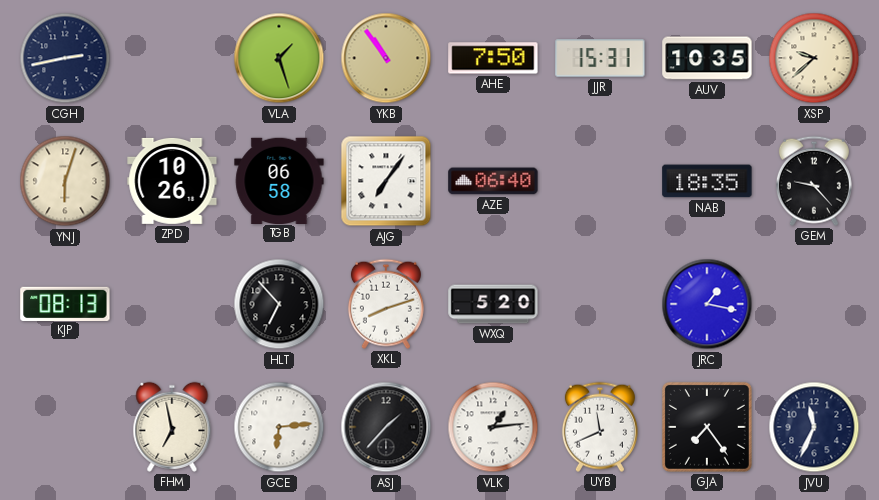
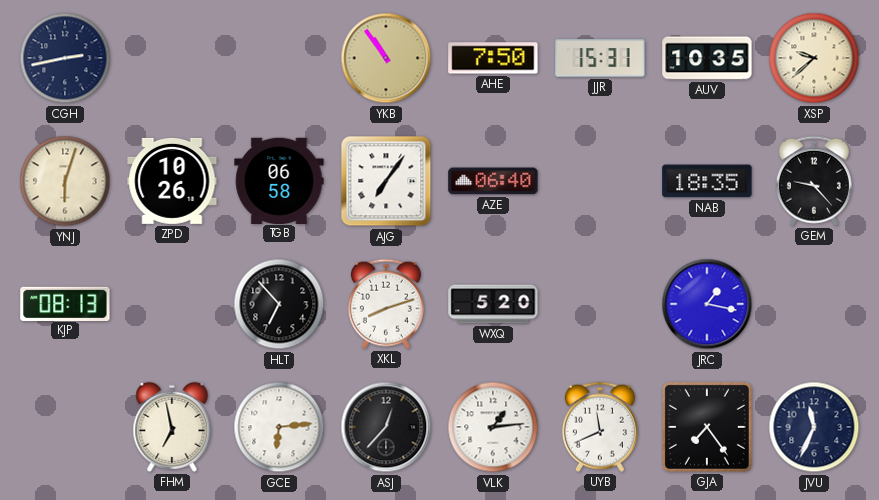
VLA: 1:27 -> none (279, 58)
ASJ: 1:37 -> 12:37 (386, 427)
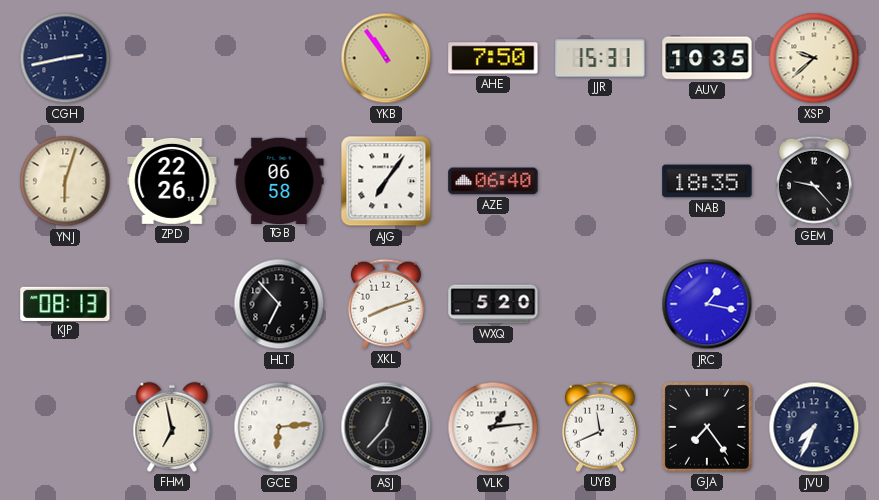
ZPD: 10:26 -> 22:26 (172, 181)
JVU: 11:34 -> 7:34 (814, 427)
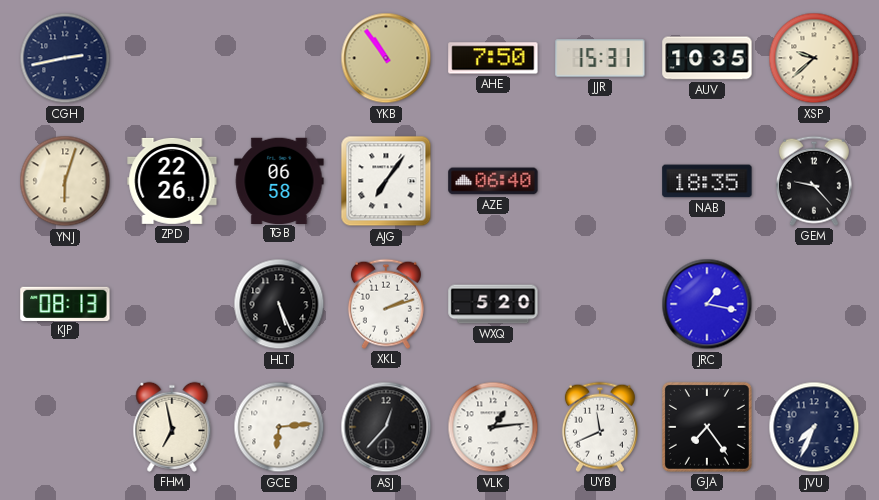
HLT: 6:53 -> 5:26 (279, 304)
XKL: 8:12 -> 2:12 (386, 304)
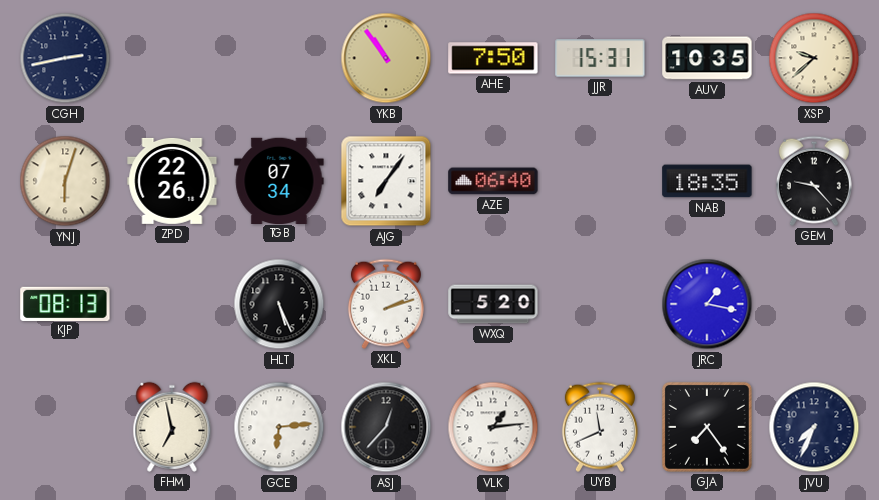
TGB: 06:58 -> 07:34 (279, 180)
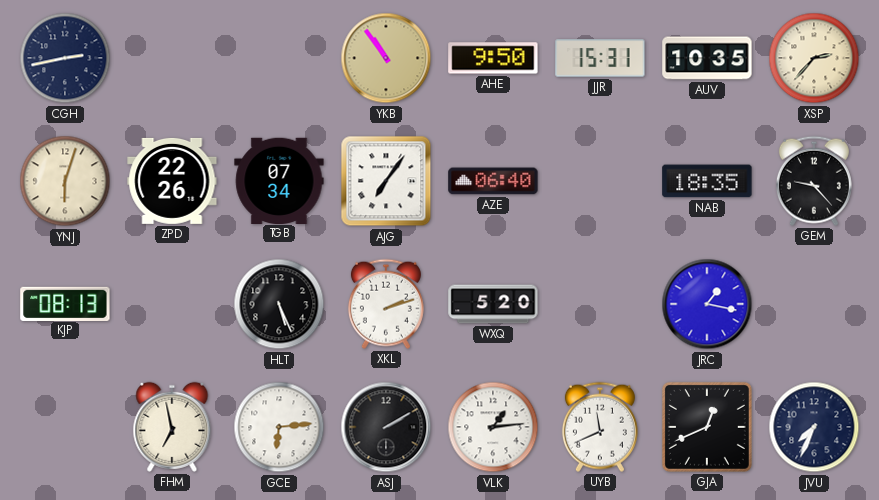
AHE: 7:50 -> 9:50 (493, 58)
XSP: 9:38 -> 2:37 (814, 58)
ASJ: 12:37 -> 2:10 (386, 427)
GJA: 7:24 -> 12:41 (707, 427)
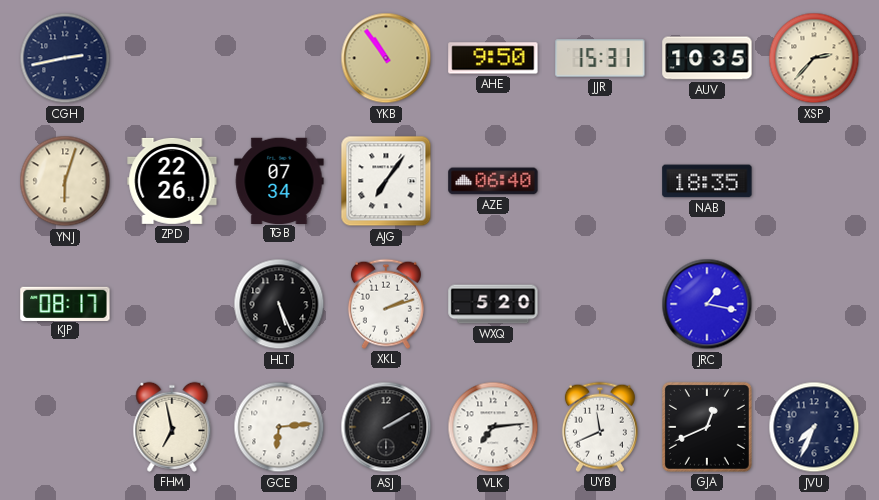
GEM: 9:23 -> none (814, 181)
KJP: 08:13 -> 08:17 (65, 303)
VLK: 1:14 -> 7:14 (493, 427)
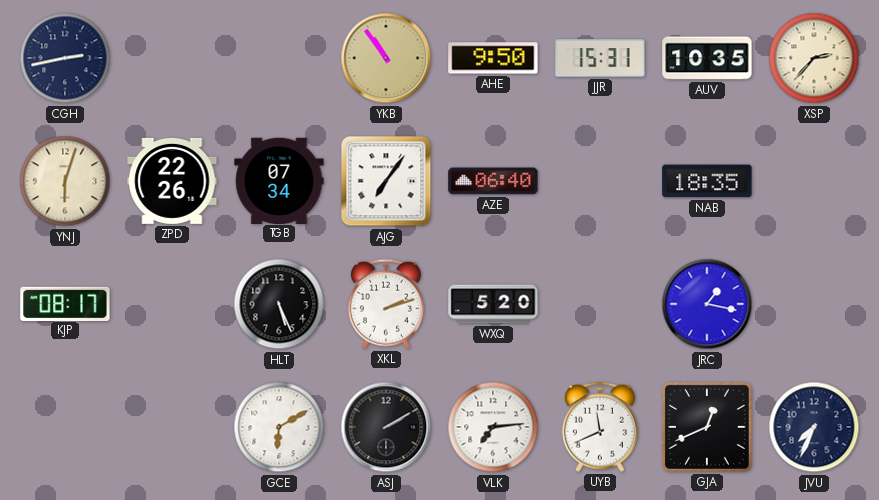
FHM: 6:58 -> none (172, 427)
GCE: 6:14 -> 6:10 (279, 427)
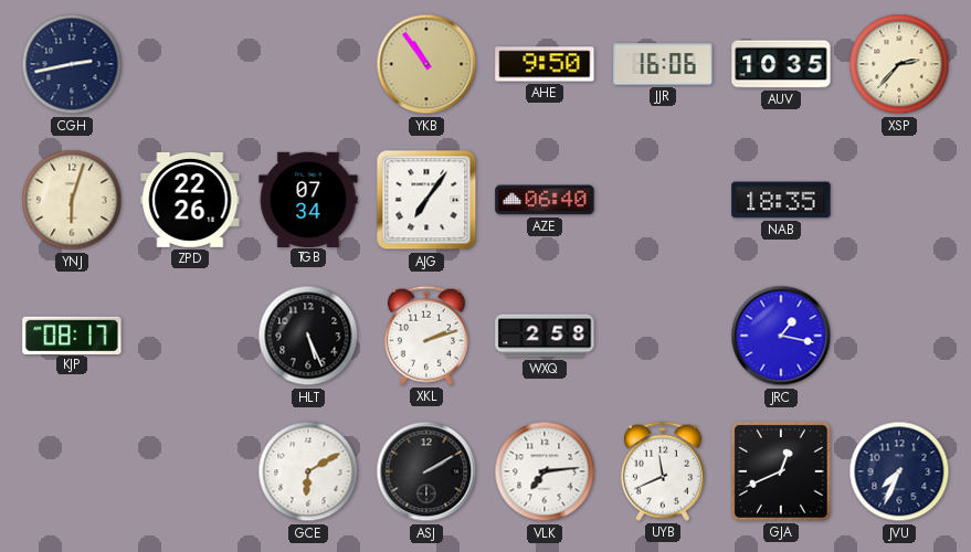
JJR: 15:31 -> 16:06 (663, 64)
WXQ: 5:20 -> 2:58 (545, 336)
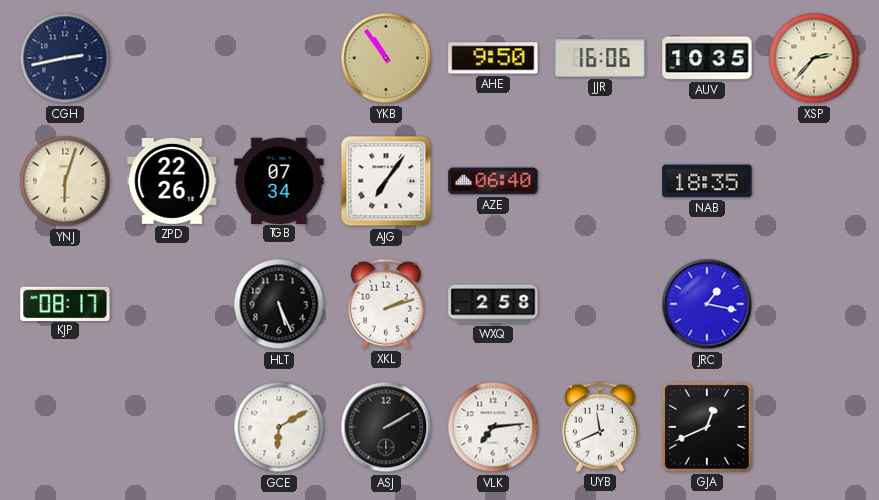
JVU: 7:34 -> none (899, 471)
